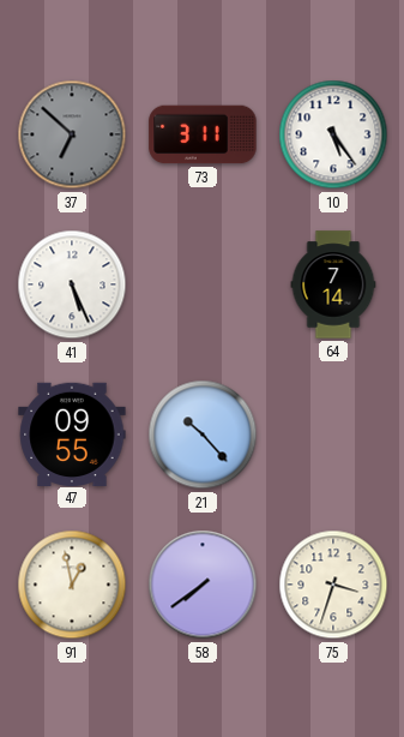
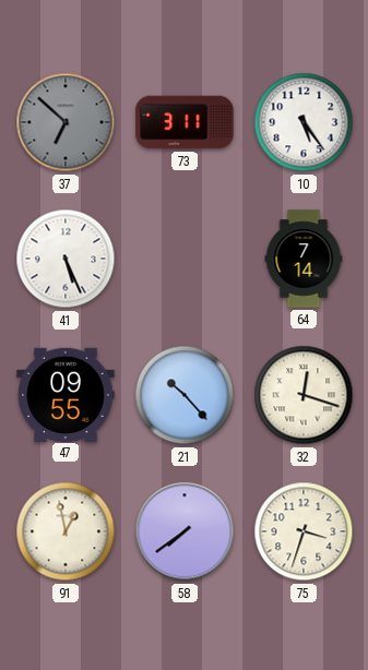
32: none -> 12:18 (304, 395)
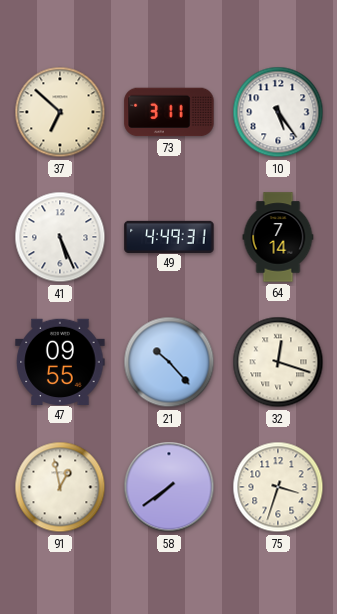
37 dial: grey -> cream (60, 112)
49: none -> 4:49 (169, 236)
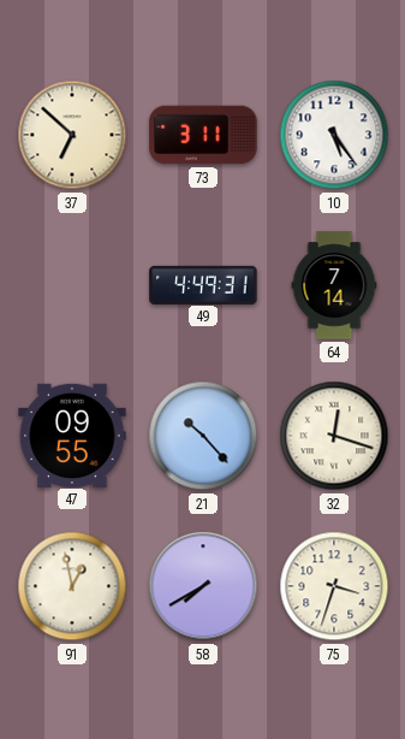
41: 5:26 -> none (60, 237)
58: 7:39 -> 7:40 (203, 586)
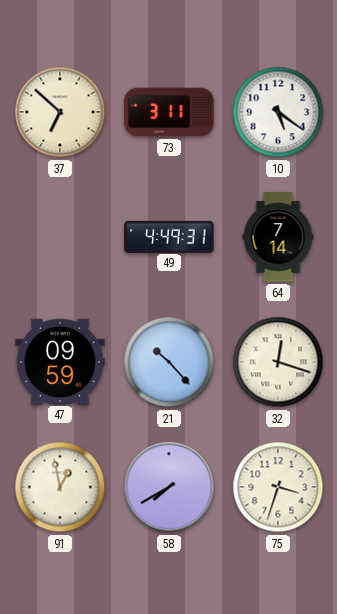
10: 5:24 -> 5:21 (278, 112)
47: 09:55 -> 09:59 (60, 361)
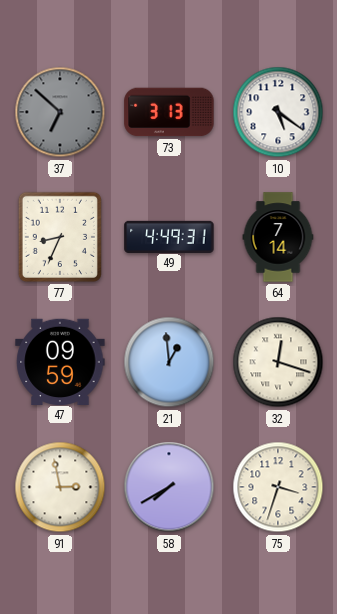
37 dial: cream -> grey (60, 112)
73: 3:11 -> 3:13 (169, 112)
77: none -> 8:34 (60, 237)
21: 10:23 -> 12:59 (169, 362)
91: 12:58 -> 2:58 (60, 487)
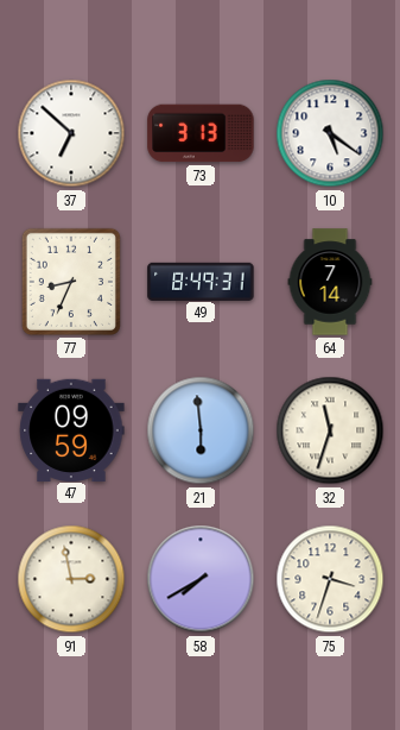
37 dial: grey -> white (71, 133)
49: 4:49 -> 8:49 (201, 281)
21: 12:59 -> 5:59 (201, 430)
32: 12:18 -> 11:33 (330, 430)
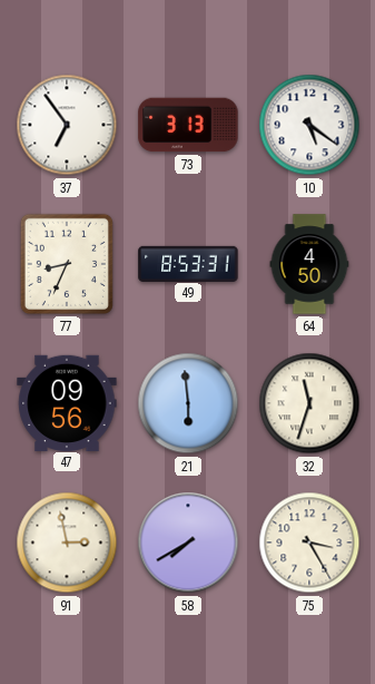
37: 6:52 -> 6:54 (67, 125)
49: 8:49 -> 8:53 (188, 263)
64: 7:14 -> 4:50 (309, 264)
47: 09:59 -> 09:56 (67, 402)
75: 3:33 -> 3:25 (309, 543)
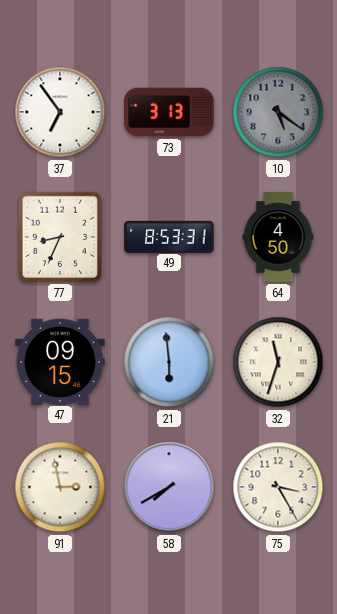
10 dial: white -> grey (278, 112)
47: 09:56 -> 09:15 (60, 361)
